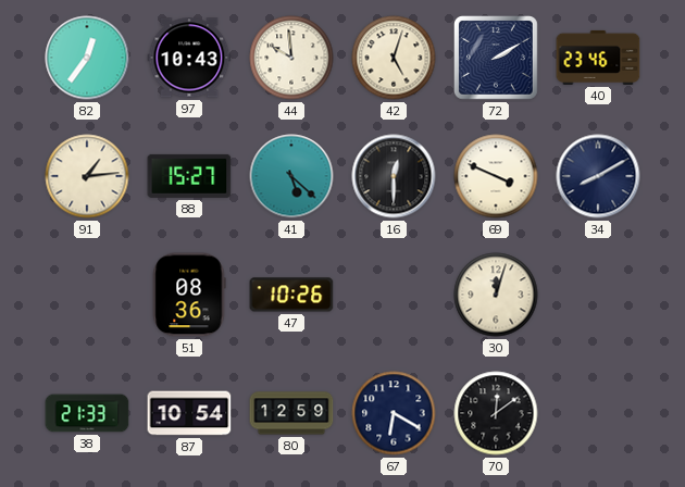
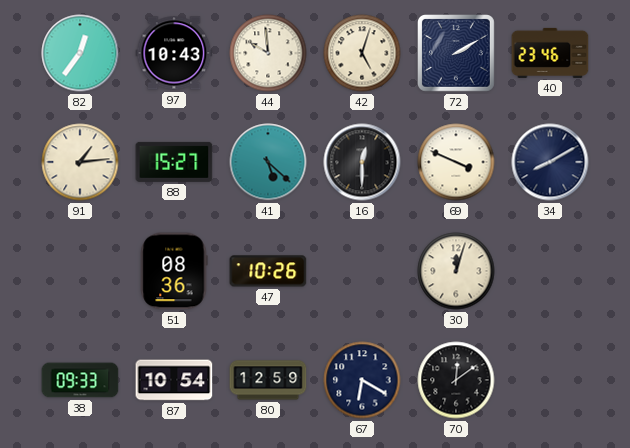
38: 21:33 -> 09:33 (80, 380)
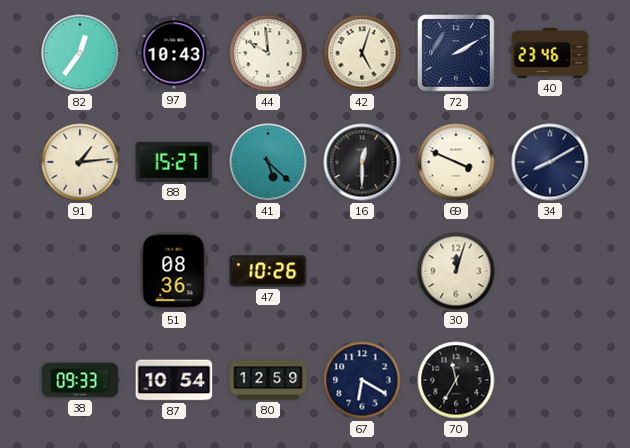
70: 12:09 -> 11:35 (456, 380)
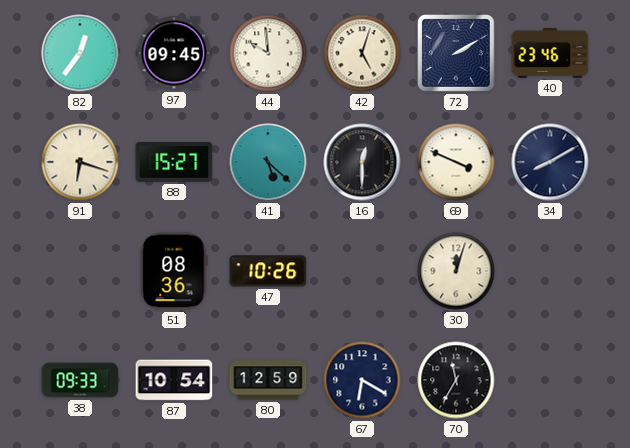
97: 10:43 -> 09:45 (174, 53)
91: 1:14 -> 6:18 (80, 162)
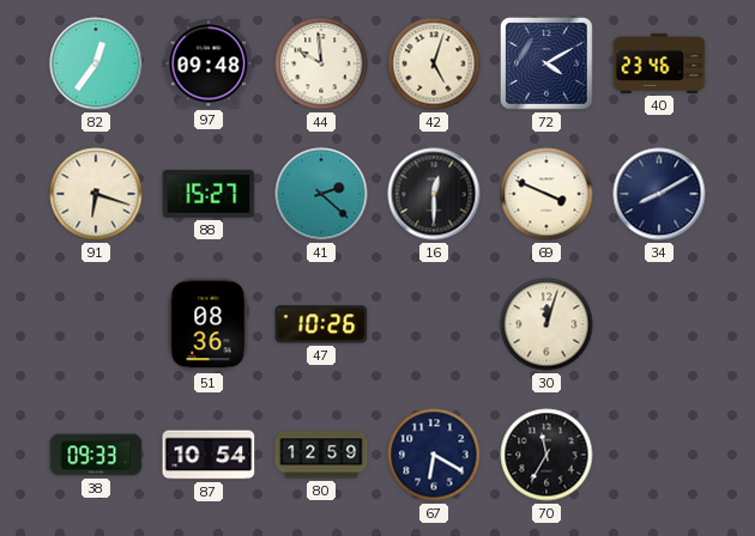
97: 09:45 -> 09:48 (209, 63)
72: 2:10 -> 4:10 (548, 65)
41: 5:22 -> 2:22 (321, 194)
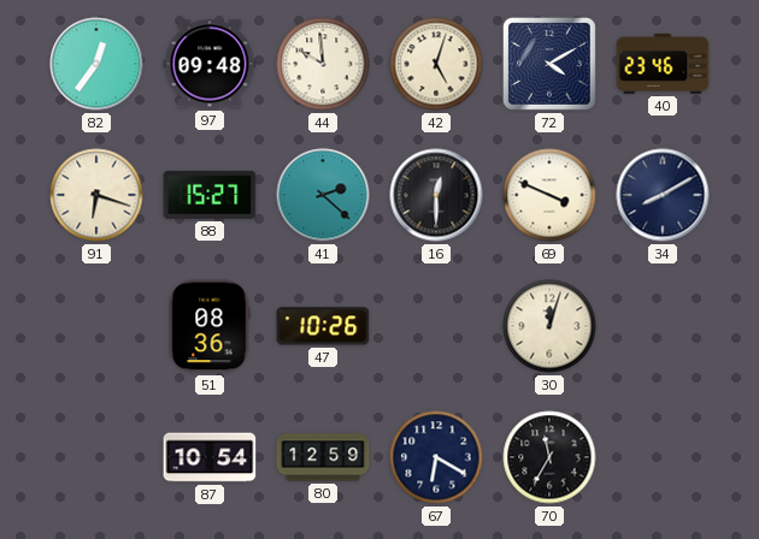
38: 09:33 -> none (96, 455)
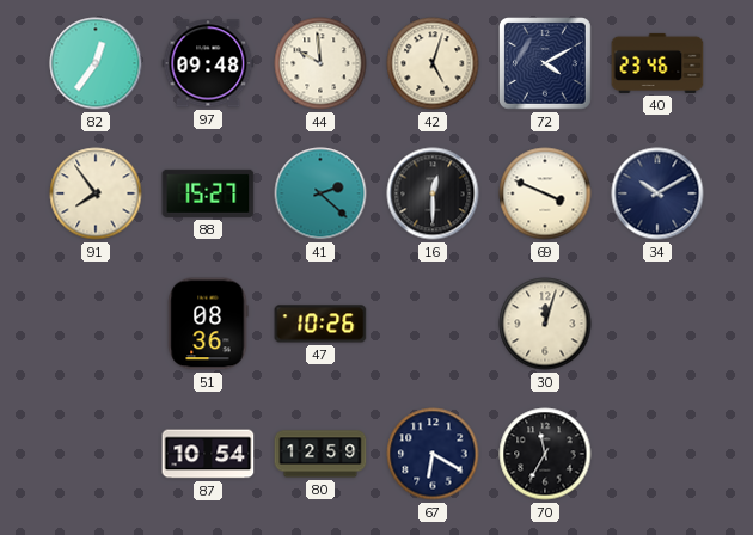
91: 6:18 -> 7:54 (96, 193)
34: 8:10 -> 10:10 (657, 193)
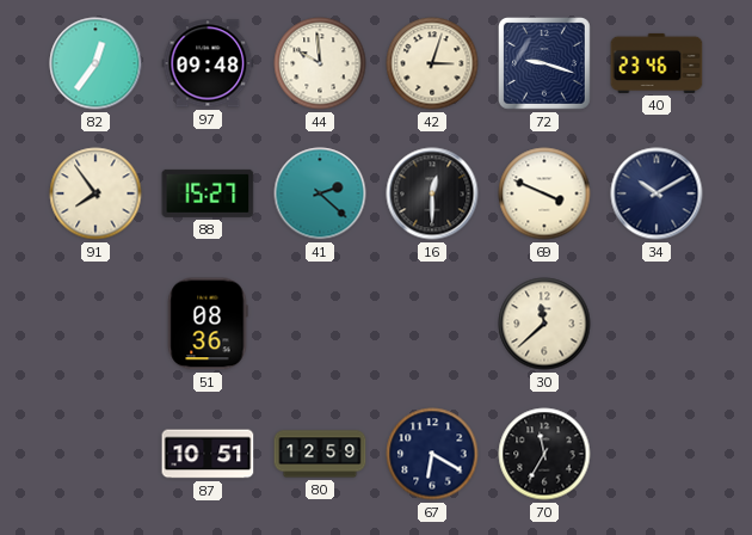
42: 5:03 -> 3:03 (432, 63)
72: 4:10 -> 9:18 (545, 64)
47: 10:26 -> none (320, 324)
30: 12:03 -> 11:38 (544, 324)
87: 10:54 -> 10:51 (208, 454)
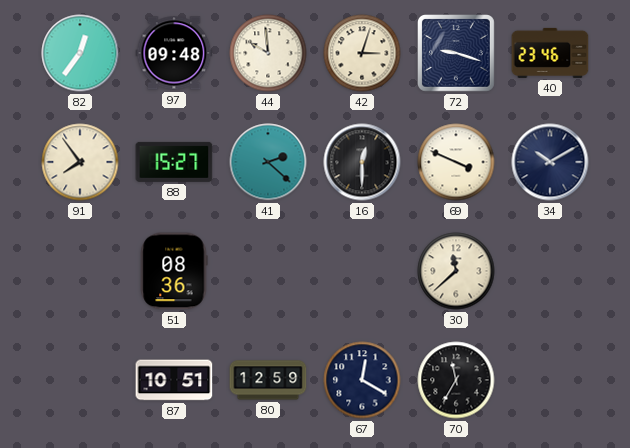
67: 6:20 -> 12:20 (362, 380)
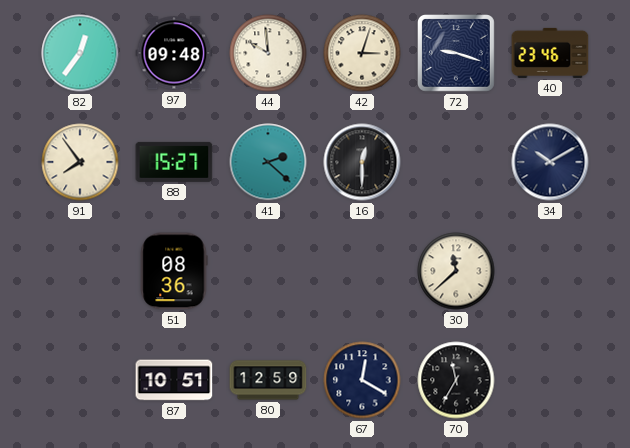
69: 3:49 -> none (456, 162)
